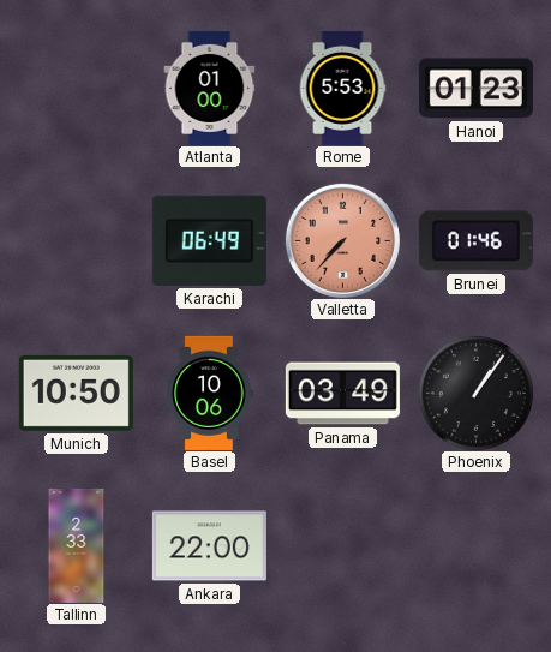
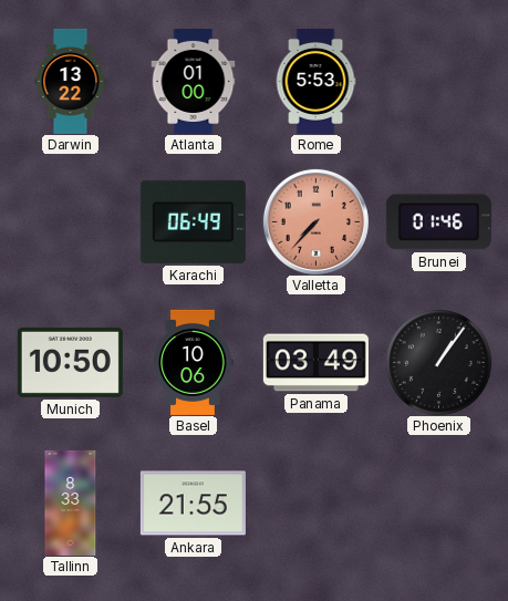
Darwin: none -> 13:22 (71, 81)
Hanoi: 01:23 -> none (475, 89)
Tallinn: 2:33 -> 8:33 (71, 502)
Ankara: 22:00 -> 21:55 (193, 504)
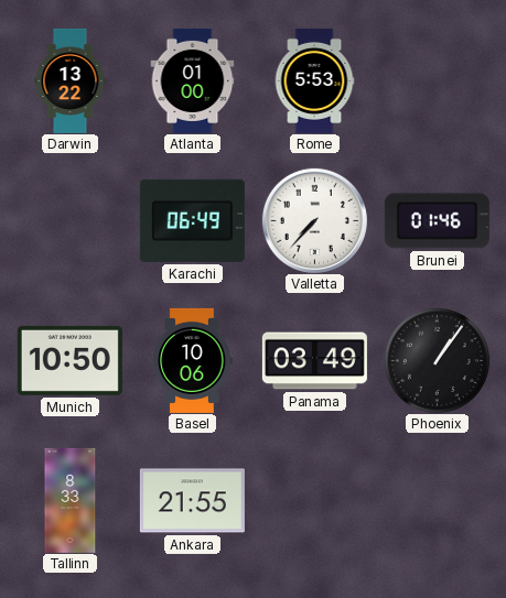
Valletta dial: salmon -> white (314, 220)
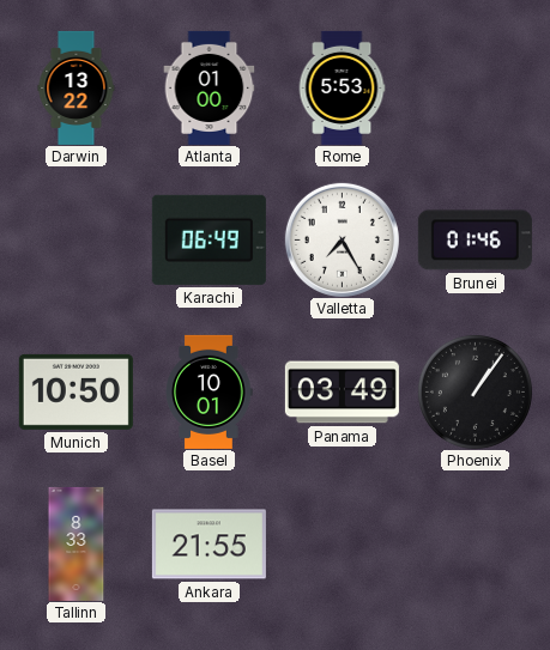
Valletta: 7:37 -> 7:25 (342, 239)
Basel: 10:06 -> 10:01 (208, 391)
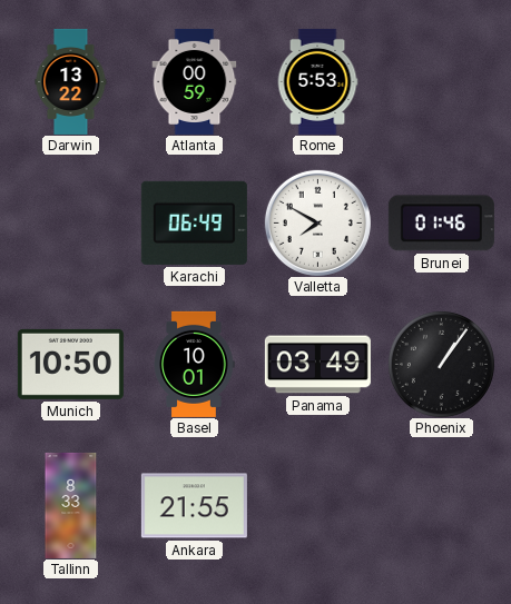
Atlanta: 01:00 -> 00:59 (195, 81)
Valletta: 7:25 -> 7:50 (317, 222)
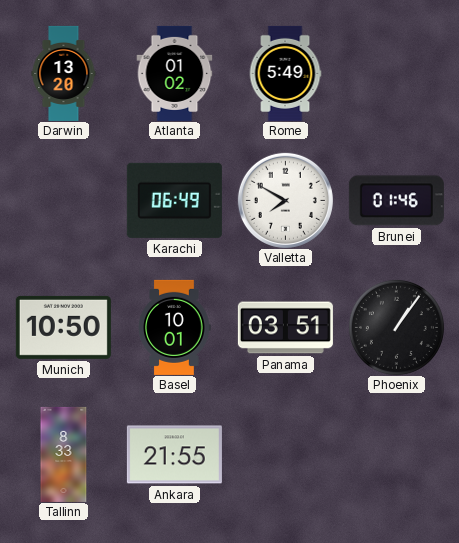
Darwin: 13:22 -> 13:20 (64, 73)
Atlanta: 00:59 -> 01:02 (175, 73)
Rome: 5:53 -> 5:49 (285, 73)
Panama: 03:49 -> 03:51 (285, 328)
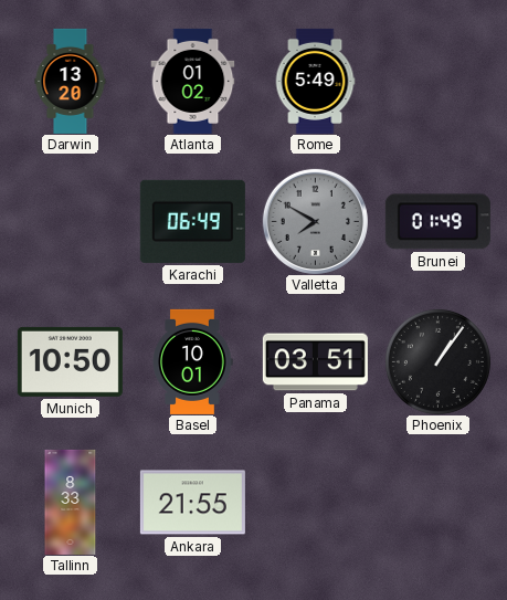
Valletta dial: white -> grey (315, 221)
Brunei: 01:46 -> 01:49 (437, 222)
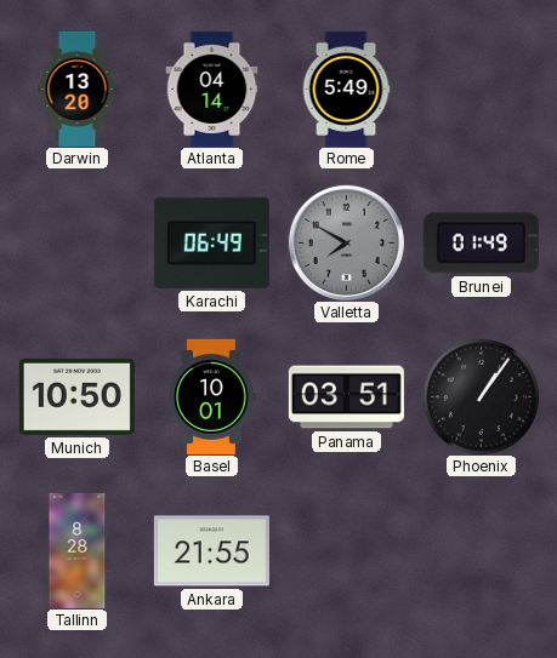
Atlanta: 01:02 -> 04:14 (212, 88)
Tallinn: 8:33 -> 8:28 (78, 550)
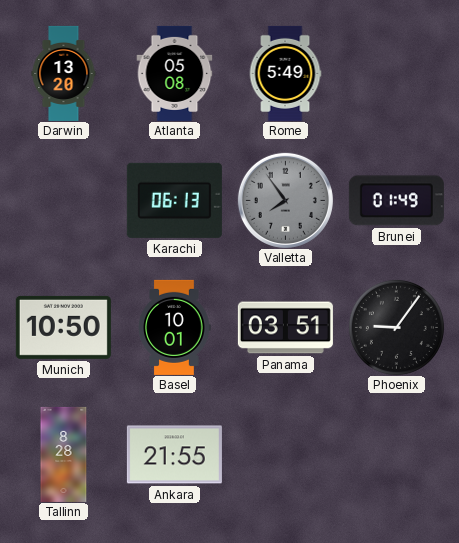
Atlanta: 04:14 -> 05:08 (175, 73)
Karachi: 06:49 -> 06:13 (174, 200)
Valletta: 7:50 -> 7:54 (285, 200)
Phoenix: 1:06 -> 9:06 (396, 327)
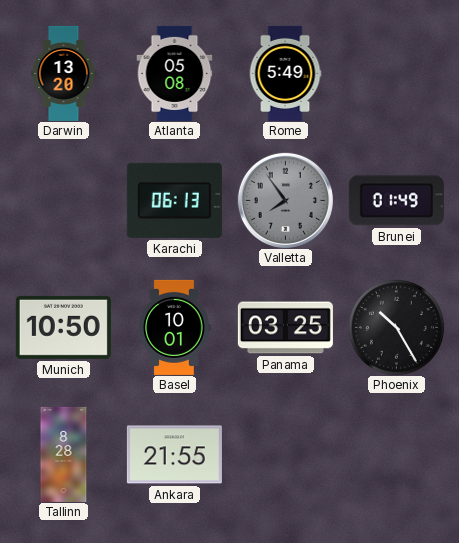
Panama: 03:51 -> 03:25 (285, 328)
Phoenix: 9:06 -> 10:25 (396, 327)
